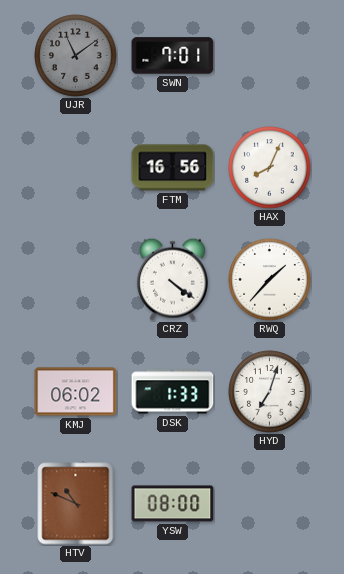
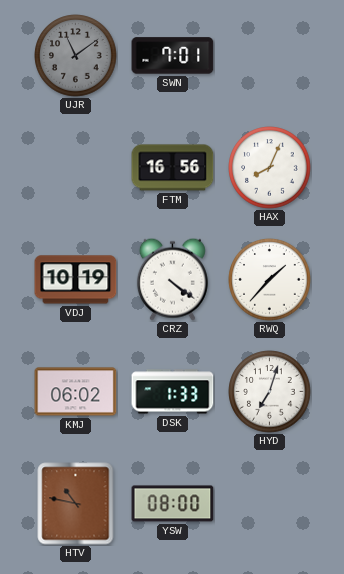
VDJ: none -> 10:19 (76, 280)
HTV: 10:49 -> 10:47 (76, 504)
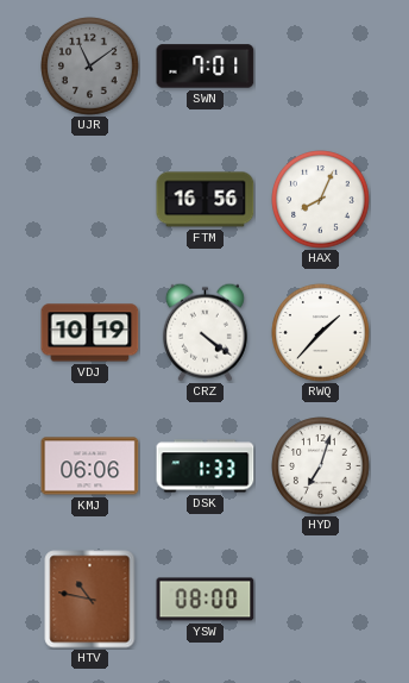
KMJ: 06:02 -> 06:06 (90, 466)
